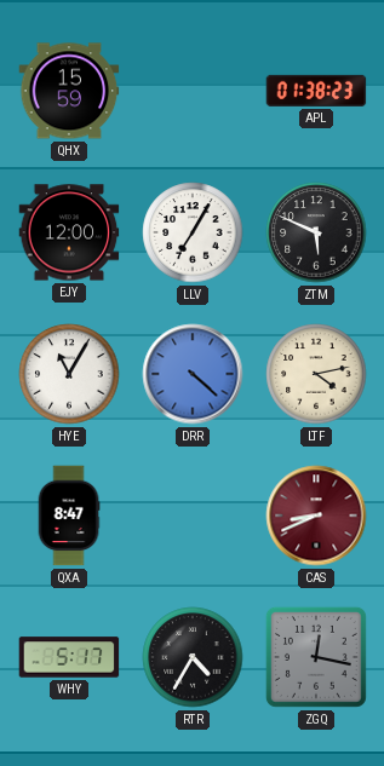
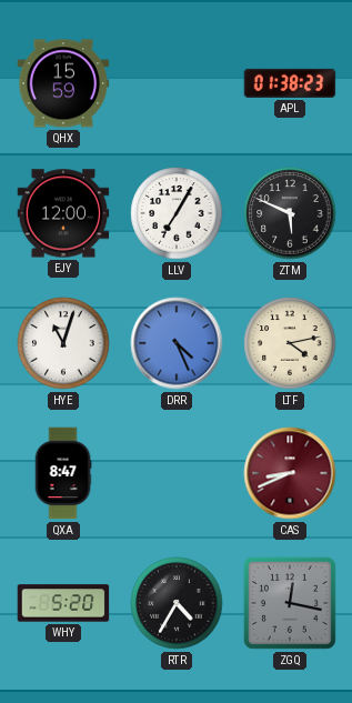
HYE: 11:05 -> 11:03 (63, 343)
DRR: 4:22 -> 4:26 (177, 343)
WHY: 5:17 -> 5:20 (63, 603)
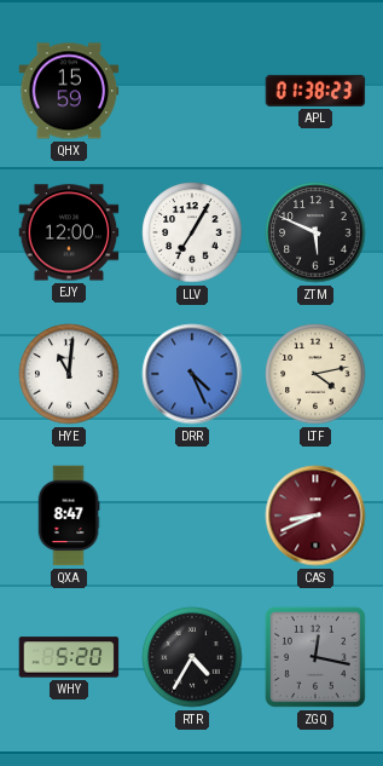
HYE: 11:03 -> 11:01 (69, 374)
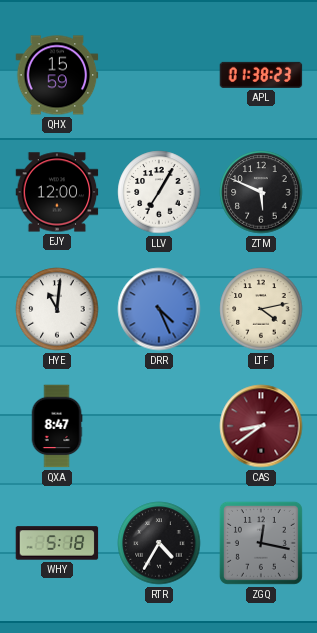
CAS: 8:41 -> 8:39 (261, 426)
WHY: 5:20 -> 5:18 (57, 543)
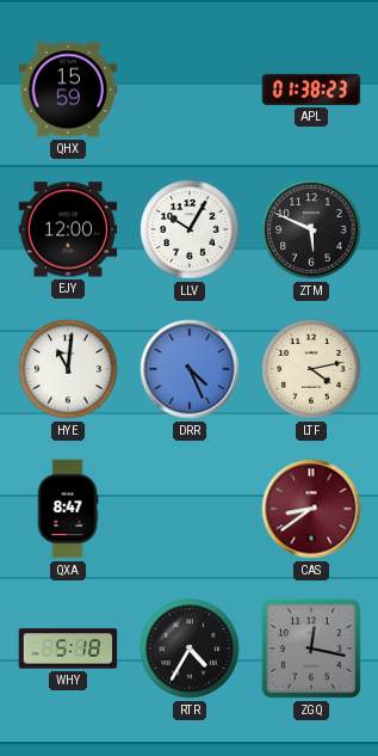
LLV: 7:05 -> 10:05 (190, 229)
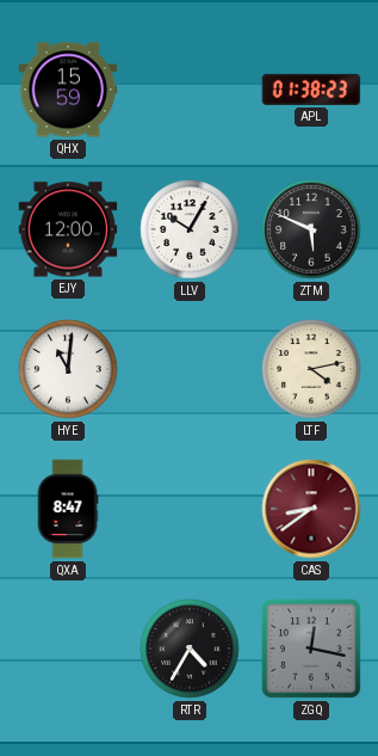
DRR: 4:26 -> none (190, 369)
WHY: 5:18 -> none (68, 649)
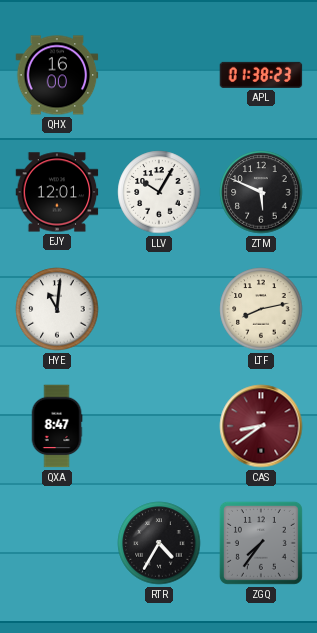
QHX: 15:59 -> 16:00 (57, 75)
EJY: 12:00 -> 12:01 (57, 192)
LTF: 4:13 -> 8:13 (261, 309)
ZGQ: 12:17 -> 7:36 (261, 543)
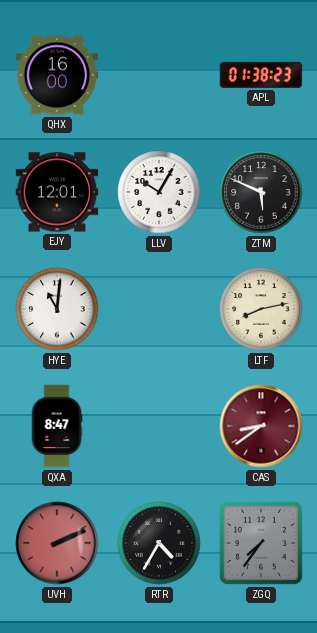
UVH: none -> 2:11 (57, 543)
